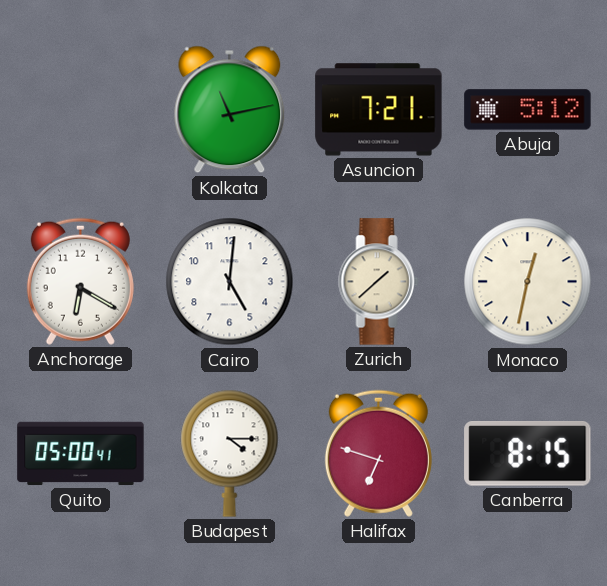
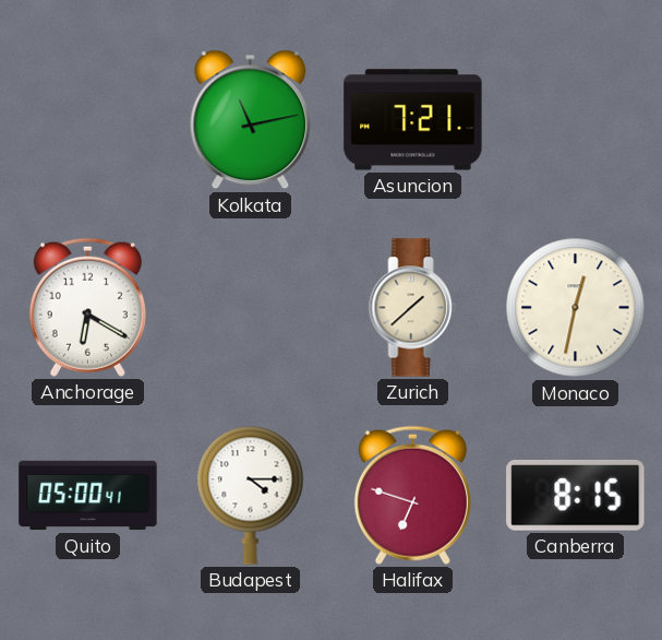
Abuja: 5:12 -> none (528, 110)
Cairo: 5:01 -> none (230, 282)
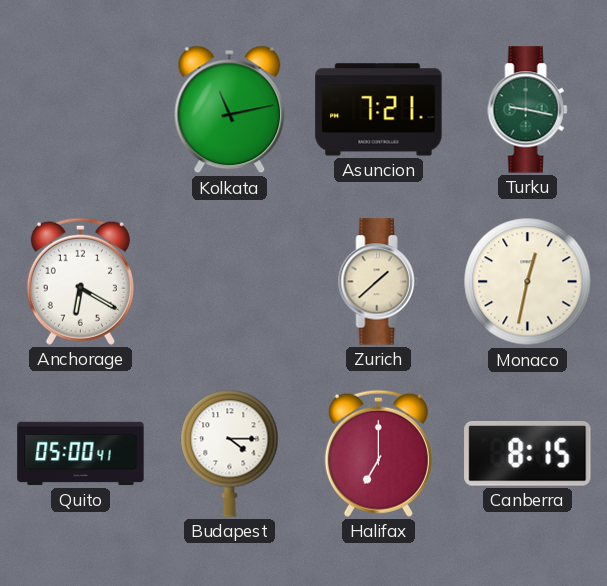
Turku: none -> 9:17 (528, 110)
Halifax: 6:48 -> 7:00 (378, 453)
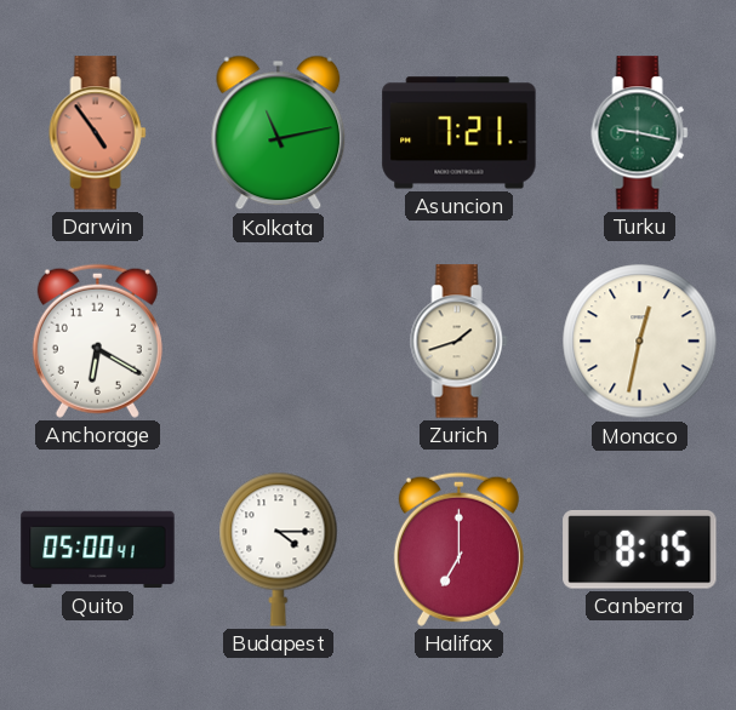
Darwin: none -> 4:54 (98, 133)
Zurich: 1:38 -> 1:42 (460, 342)
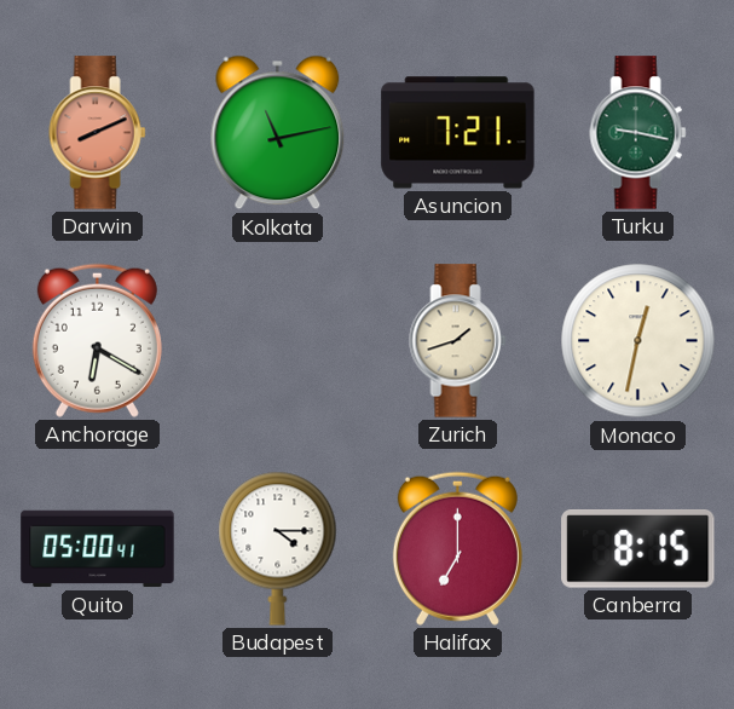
Darwin: 4:54 -> 8:11 (98, 133)
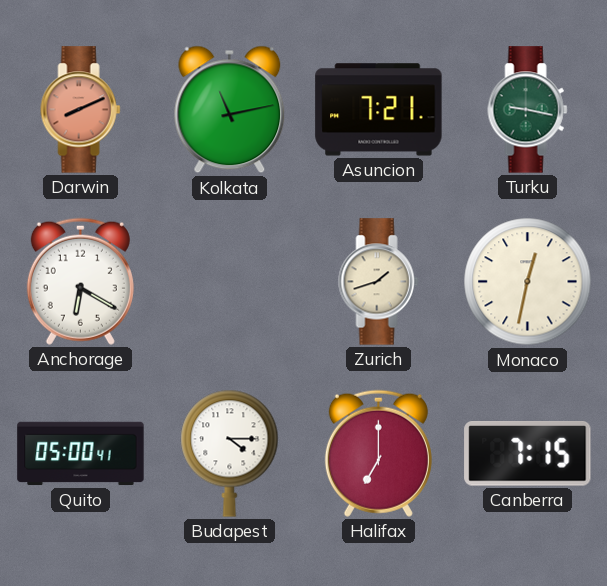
Canberra: 8:15 -> 7:15 (528, 454)
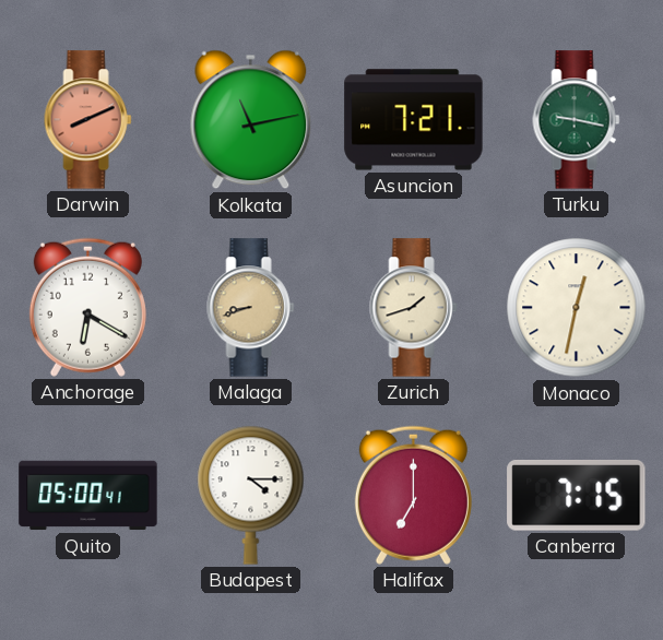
Malaga: none -> 8:42 (251, 308)
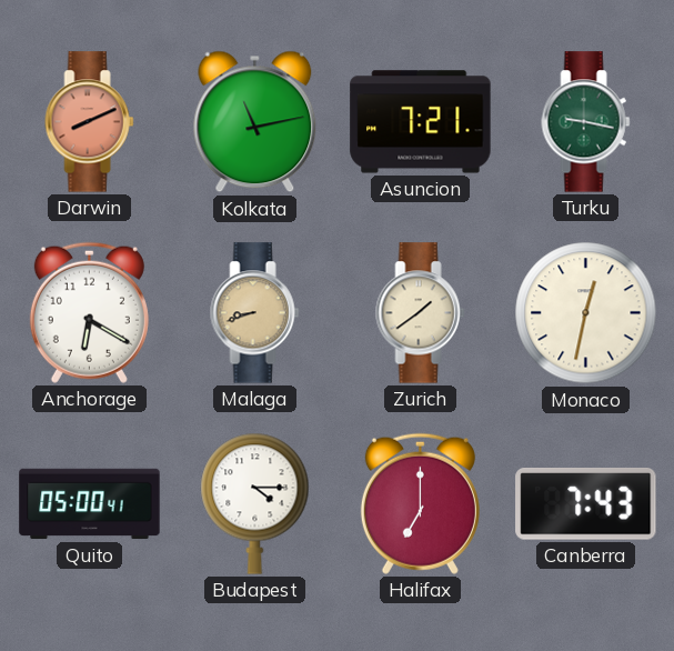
Zurich: 1:42 -> 1:39 (421, 313)
Canberra: 7:15 -> 7:43 (586, 504)
